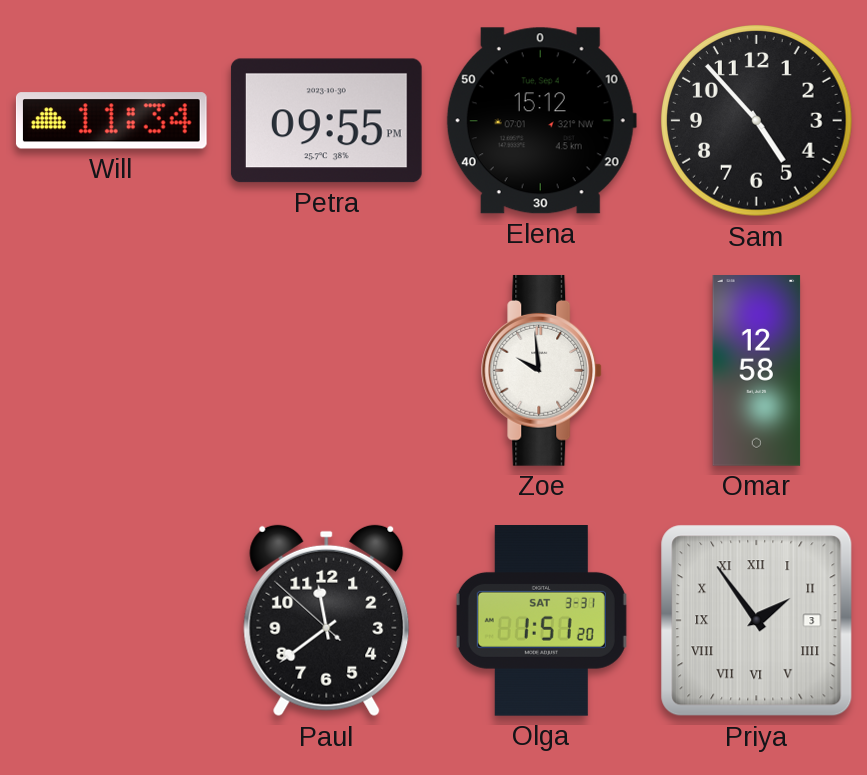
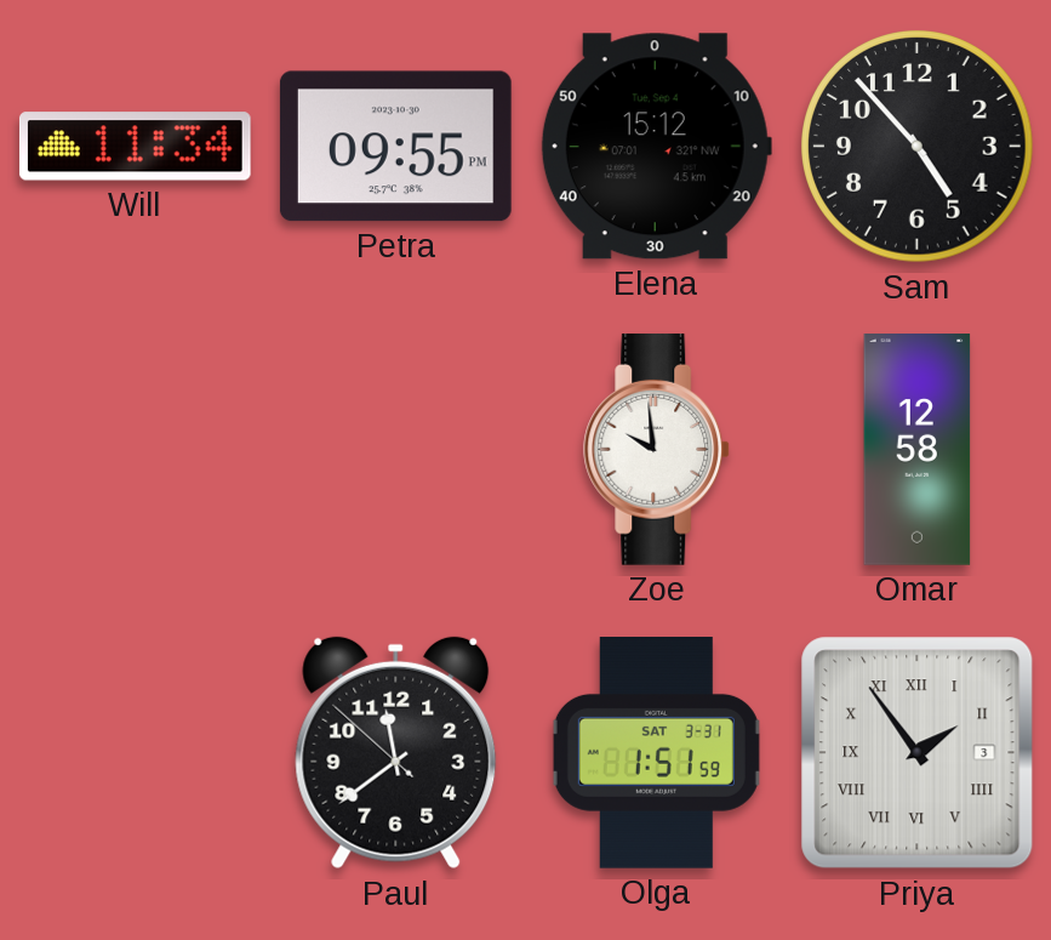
Olga: 1:51:20 -> 1:51:59 (656, 753)
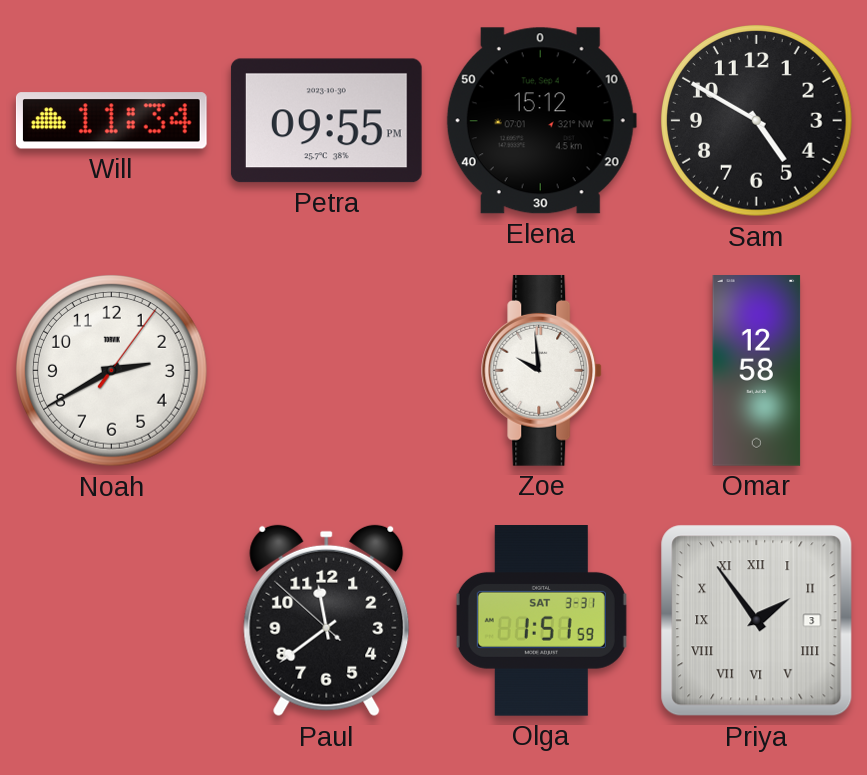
Sam: 4:53 -> 4:50 (757, 121)
Noah: none -> 2:40 (112, 371)
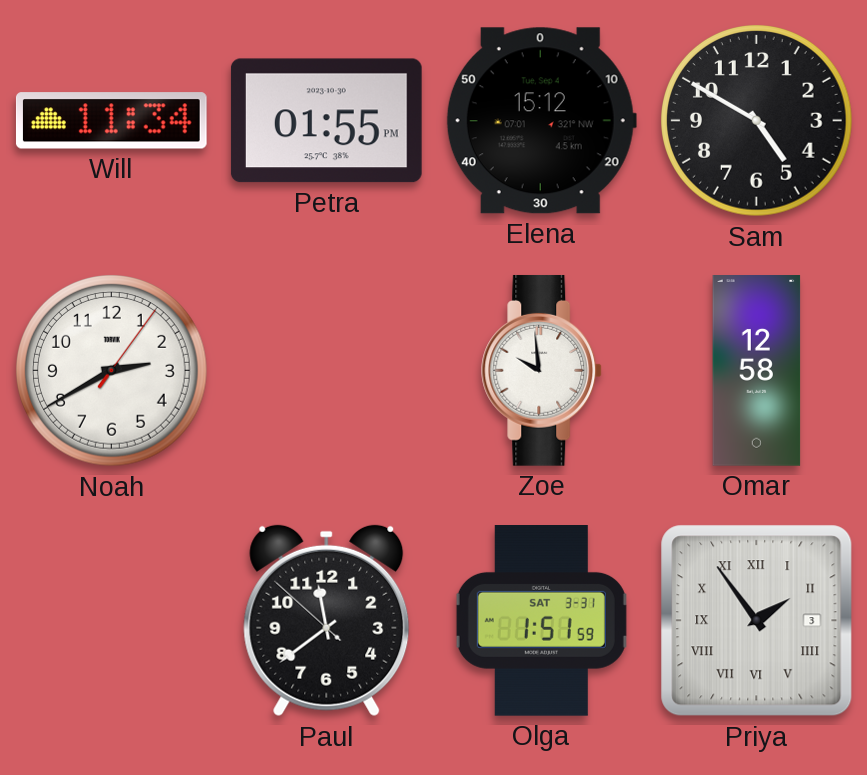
Petra: 09:55 -> 01:55 (326, 121)
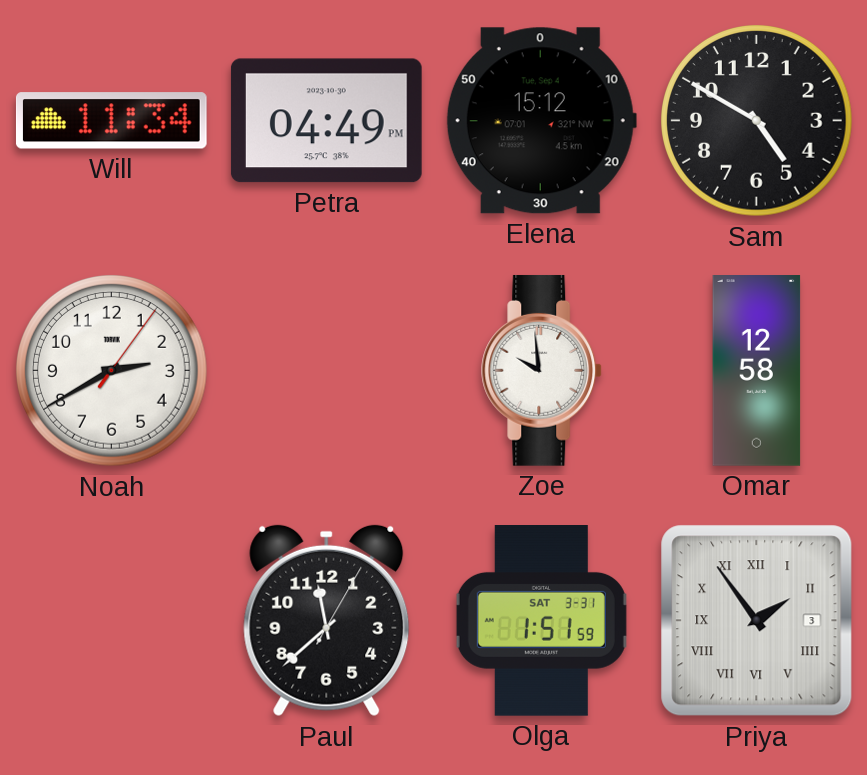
Petra: 01:55 -> 04:49 (326, 121)
Paul: 11:38:52 -> 11:38:05 (327, 621)
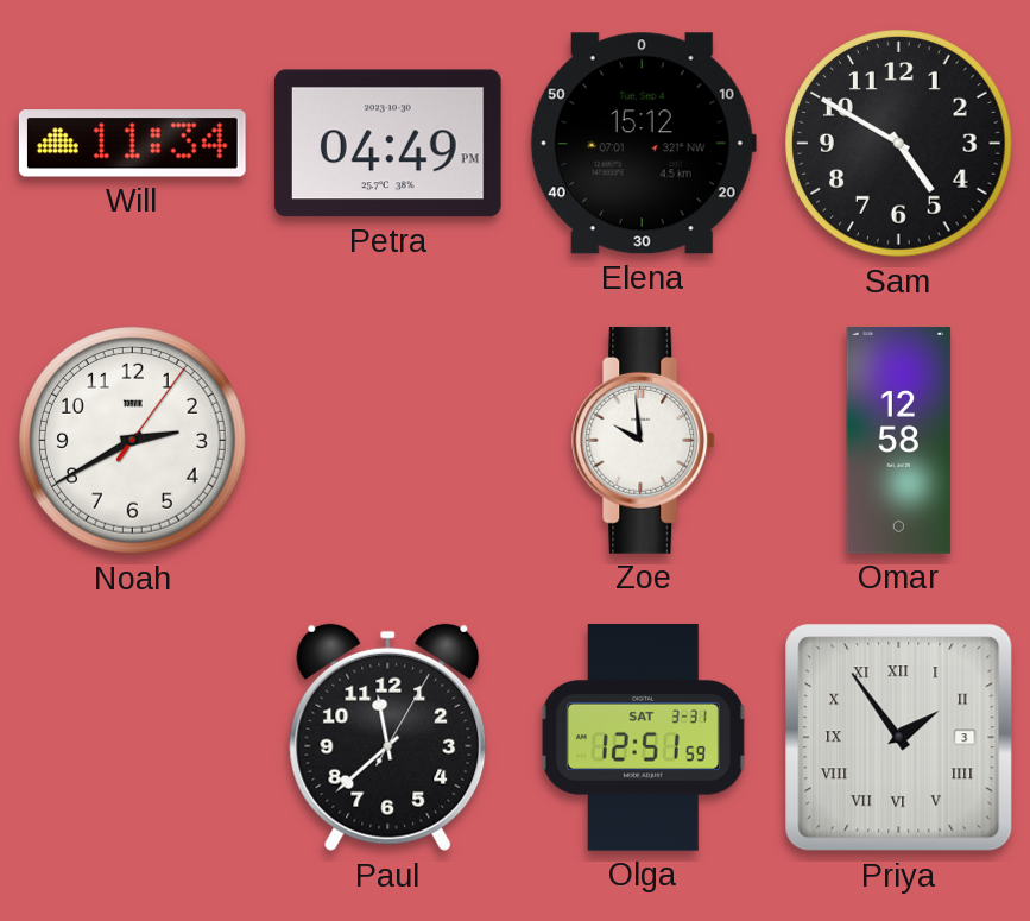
Olga: 1:51 -> 12:51 (643, 738)
